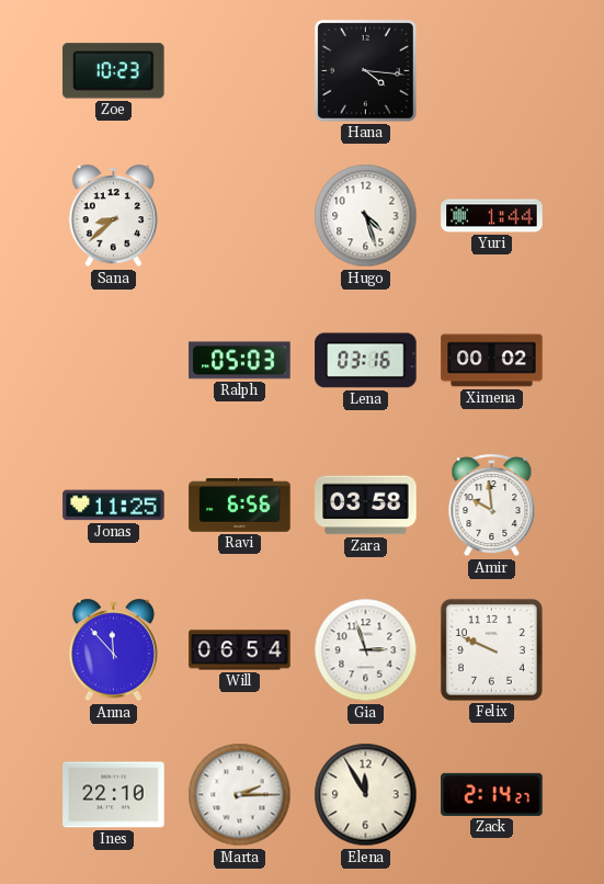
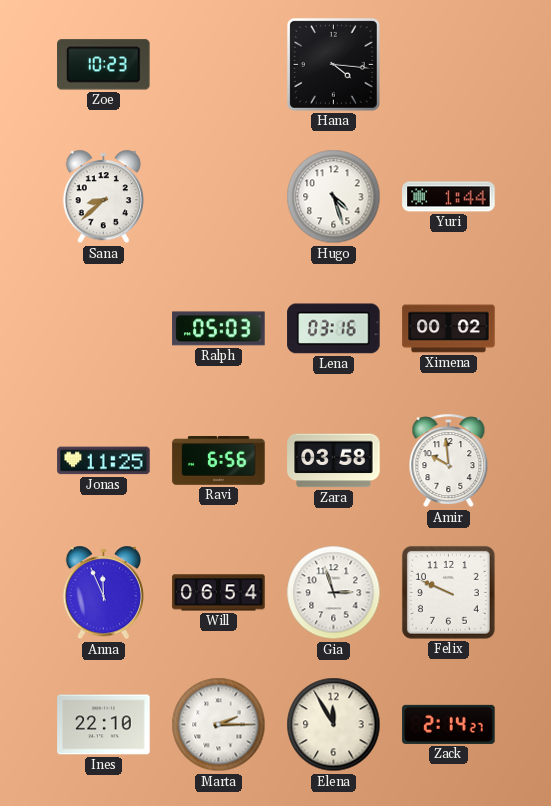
Anna: 11:53 -> 11:56 (103, 593)
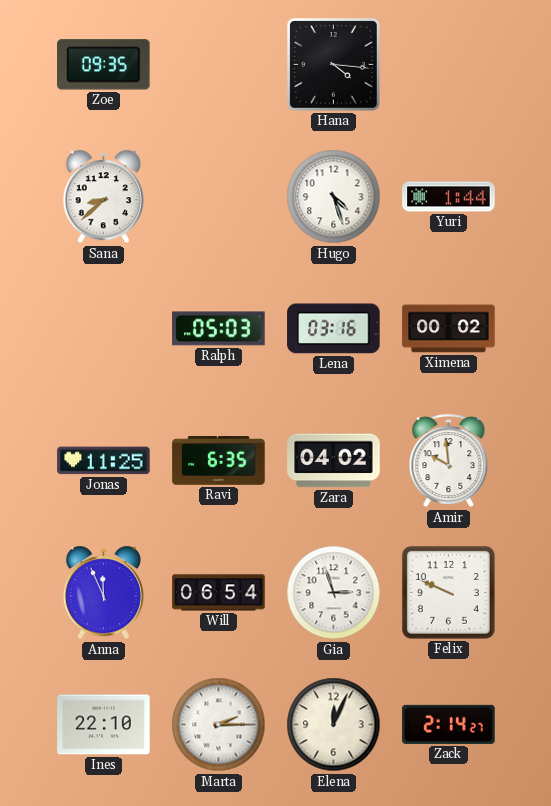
Zoe: 10:23 -> 09:35 (104, 65)
Ravi: 6:56 -> 6:35 (219, 461)
Zara: 03:58 -> 04:02 (334, 461)
Elena: 11:55 -> 12:04 (334, 725)
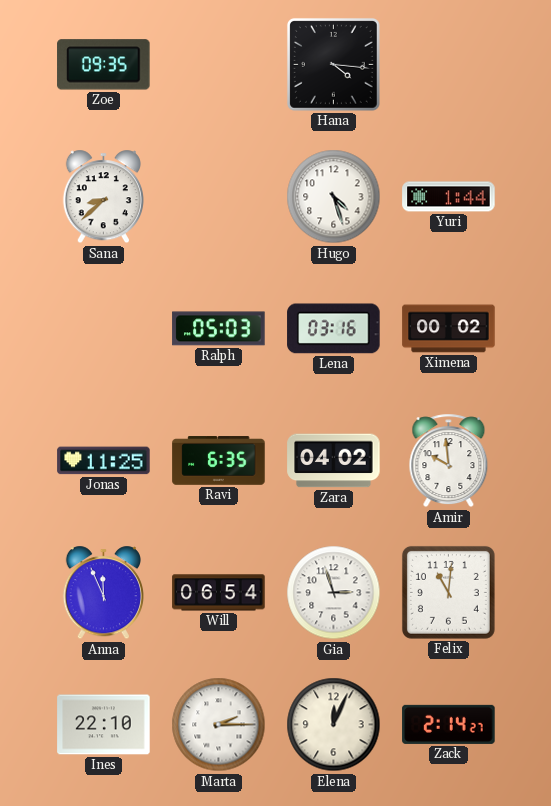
Felix: 9:49 -> 11:01 (448, 592)
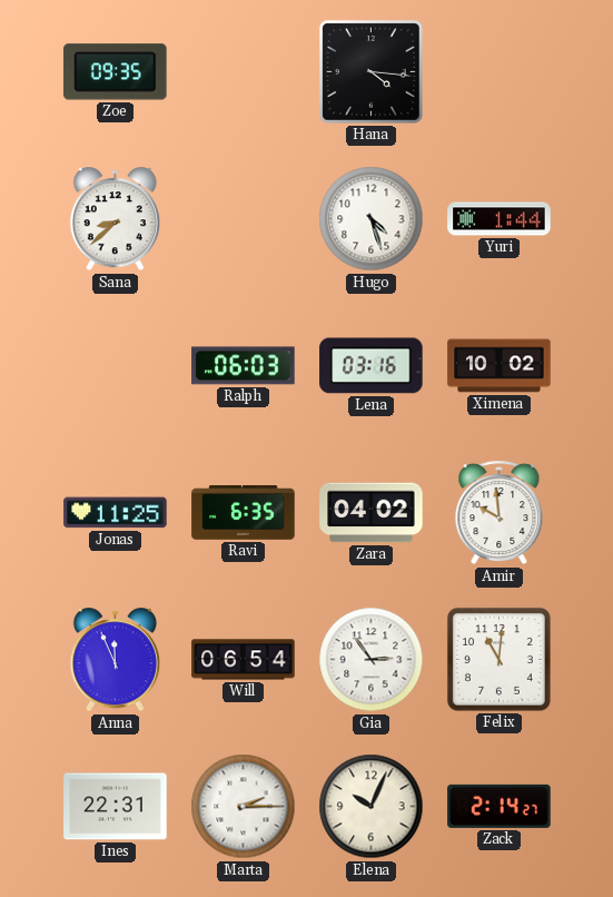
Ralph: 05:03 -> 06:03 (244, 366)
Ximena: 00:02 -> 10:02 (500, 366)
Gia: 2:57 -> 2:54 (372, 660)
Ines: 22:10 -> 22:31 (116, 807)
Elena: 12:04 -> 10:04 (372, 807)
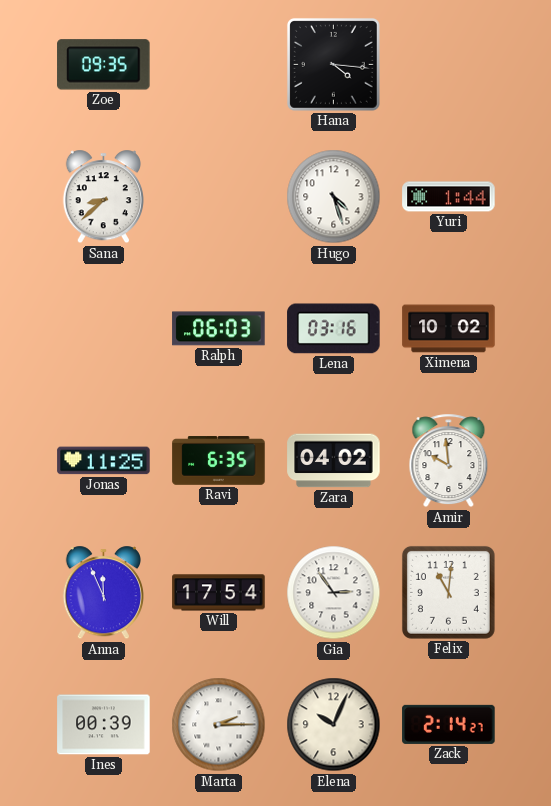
Will: 06:54 -> 17:54 (219, 593)
Ines: 22:31 -> 00:39 (104, 725)
